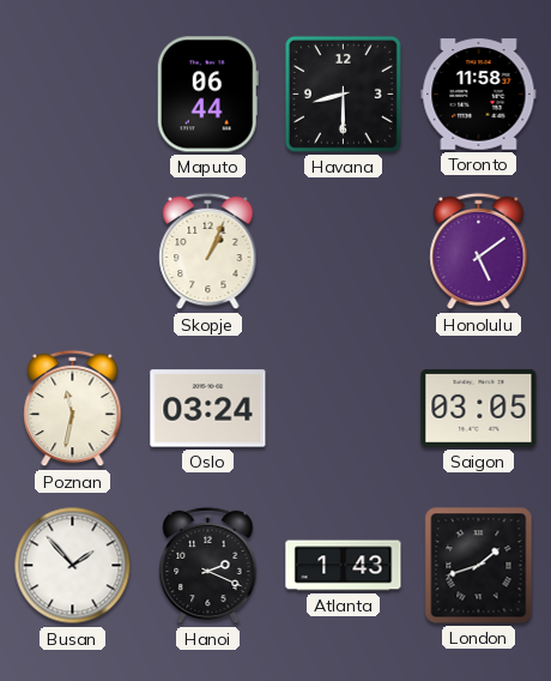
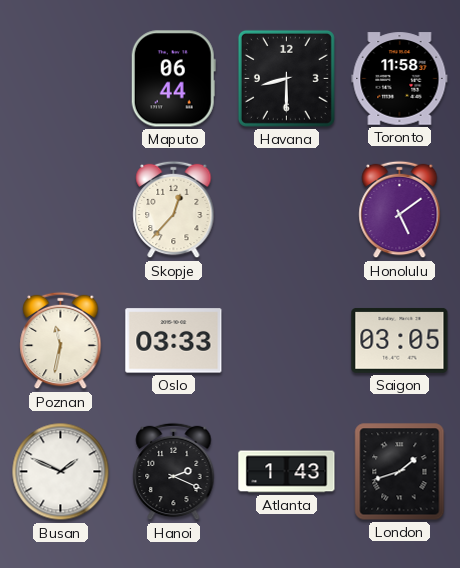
Skopje: 1:04 -> 12:37 (174, 210)
Oslo: 03:24 -> 03:33 (174, 341)
Busan: 1:53 -> 1:49 (61, 472)
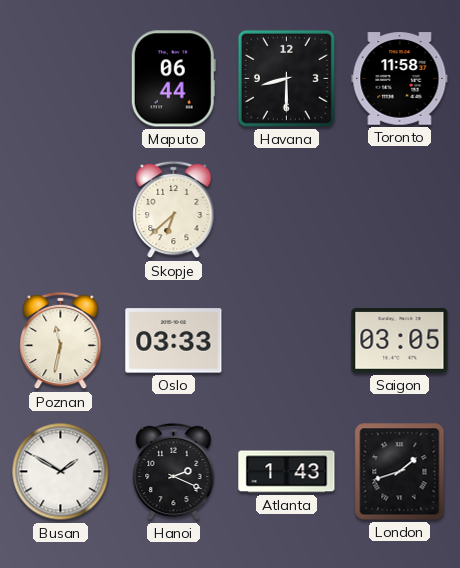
Skopje: 12:37 -> 6:38 (174, 210)
Honolulu: 5:09 -> none (400, 210)
Busan: 1:49 -> 1:50 (61, 472)
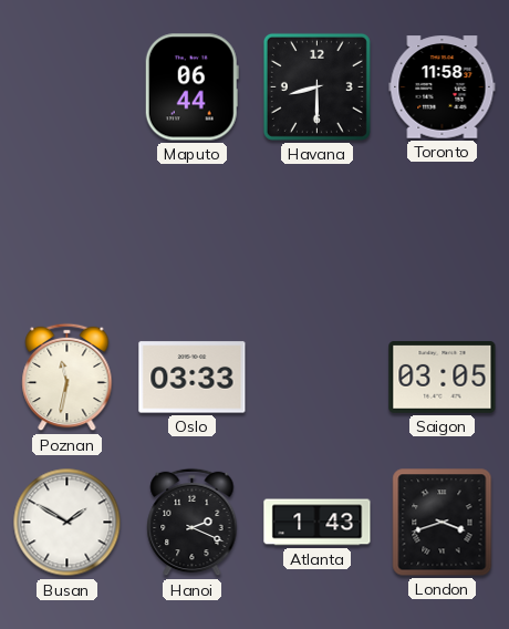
Skopje: 6:38 -> none (174, 210)
London: 1:42 -> 3:42 (443, 523)
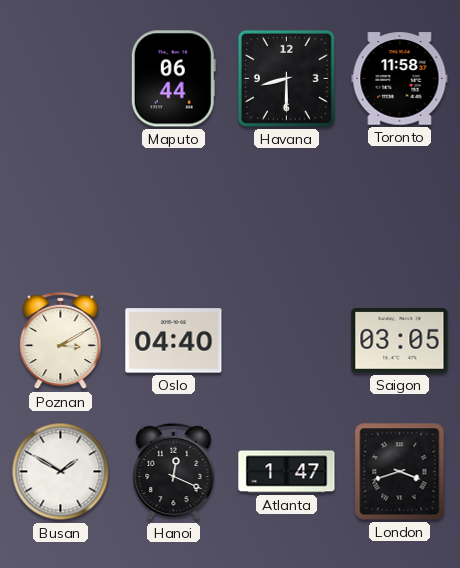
Poznan: 11:32 -> 3:10 (61, 341)
Oslo: 03:33 -> 04:40 (174, 341)
Hanoi: 2:19 -> 12:19 (174, 472)
Atlanta: 1:43 -> 1:47 (287, 472)
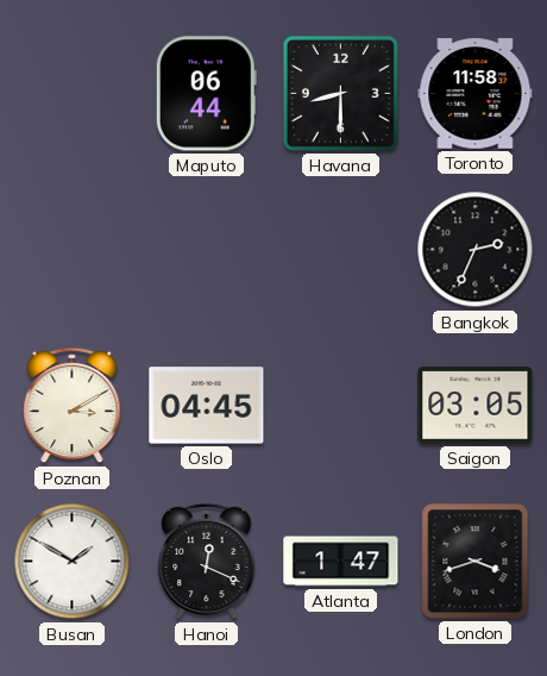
Bangkok: none -> 2:34 (476, 250)
Oslo: 04:40 -> 04:45 (207, 406)
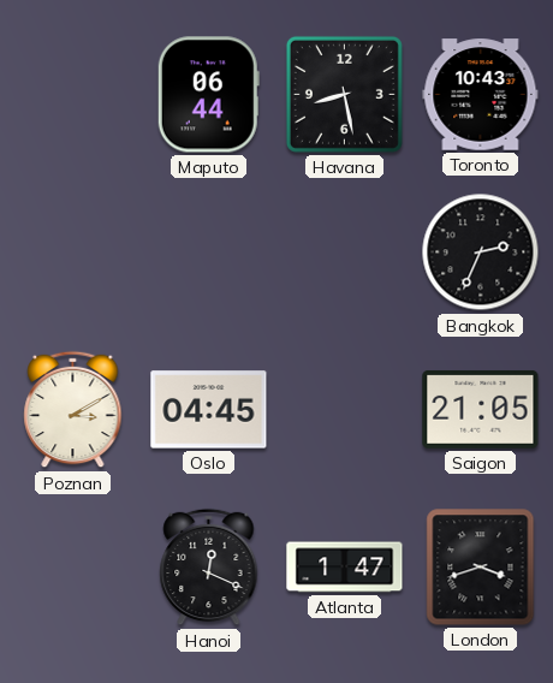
Havana: 8:30 -> 8:28 (344, 94)
Toronto: 11:58 -> 10:43 (481, 95)
Saigon: 03:05 -> 21:05 (481, 409)
Busan: 1:50 -> none (73, 562)
